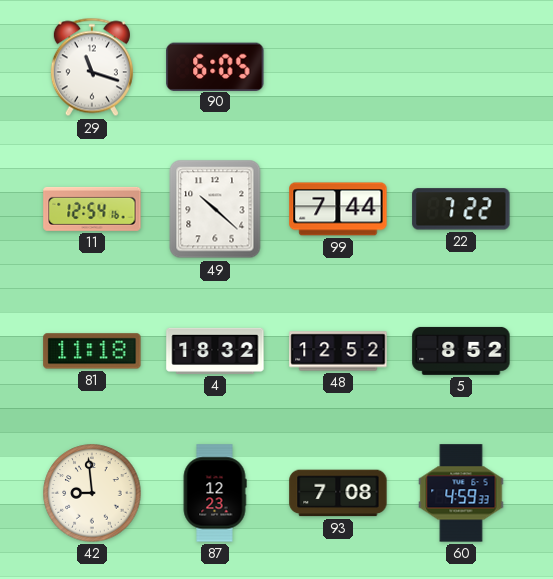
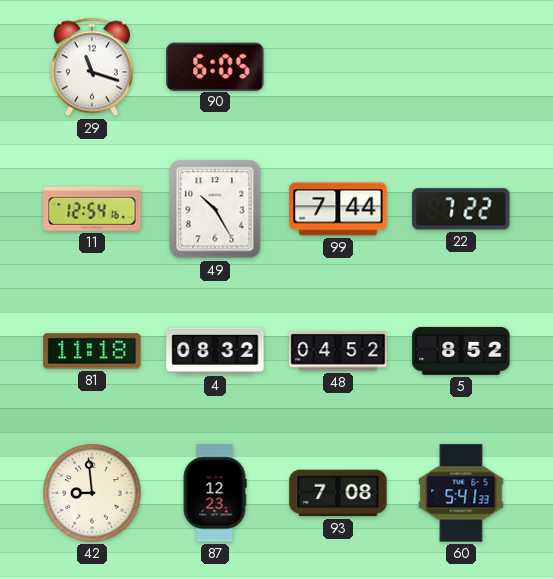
49: 10:22 -> 10:25 (215, 209)
4: 18:32 -> 08:32 (215, 351)
48: 12:52 -> 04:52 (338, 351)
60: 4:59 -> 5:41 (461, 493)
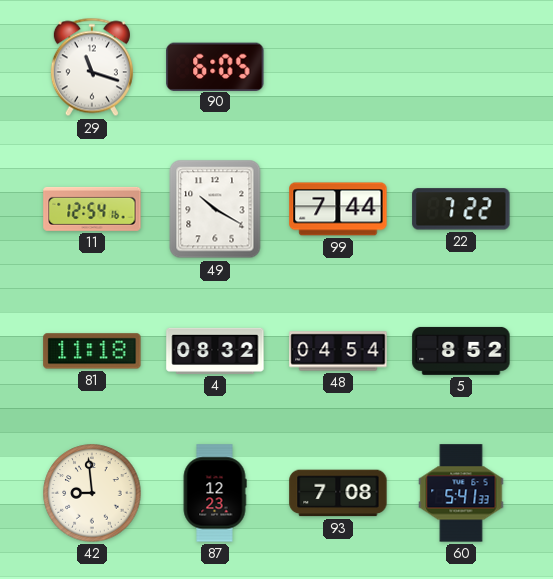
49: 10:25 -> 10:20 (215, 209)
48: 04:52 -> 04:54 (338, 351)
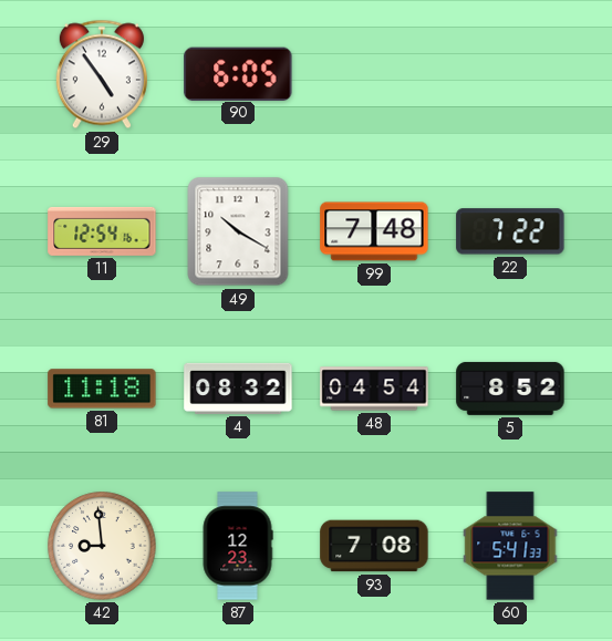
29: 11:18 -> 4:54 (102, 74)
99: 7:44 -> 7:48 (374, 231)
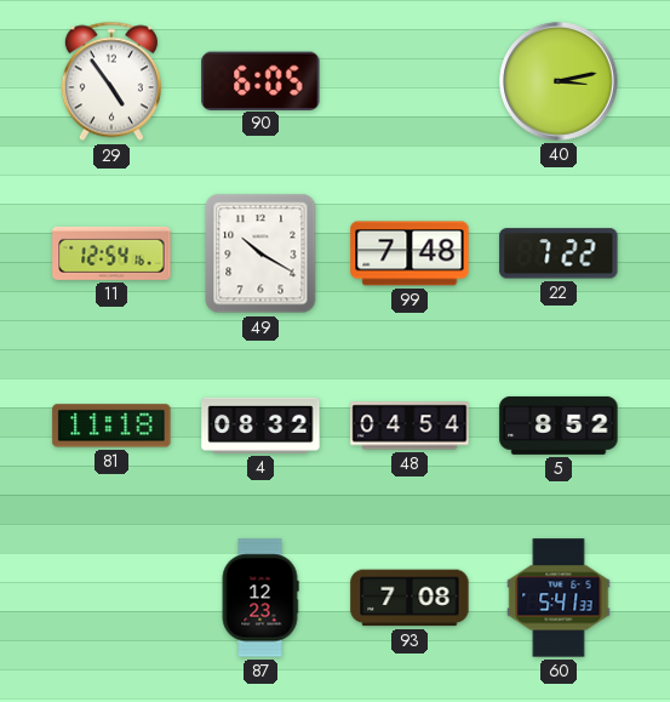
40: none -> 3:13 (559, 81)
42: 8:59 -> none (102, 546)
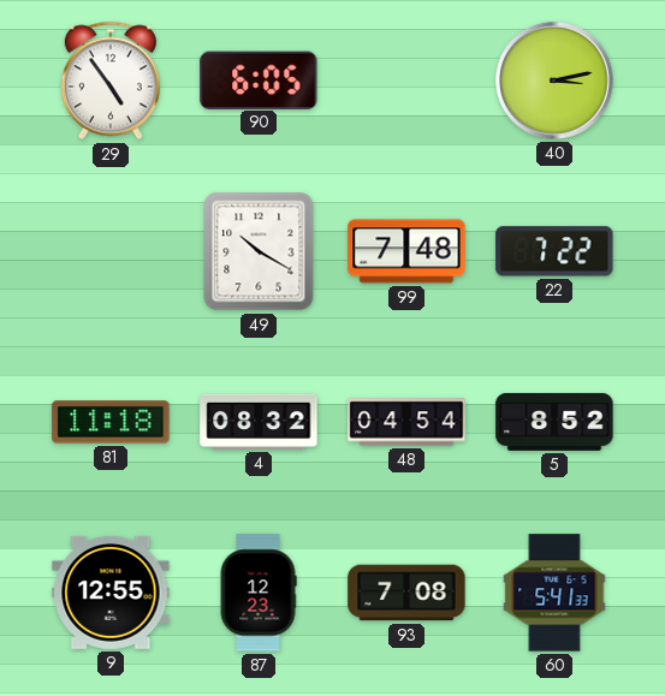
11: 12:54 -> none (111, 253)
9: none -> 12:55 (111, 593)
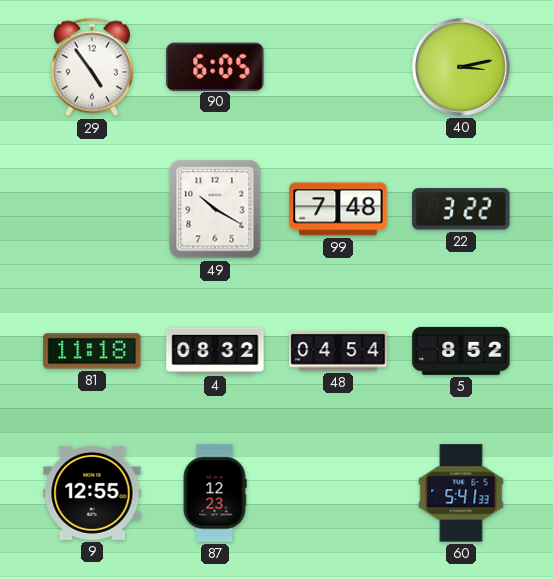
22: 7:22 -> 3:22 (461, 209)
93: 7:08 -> none (406, 593)
